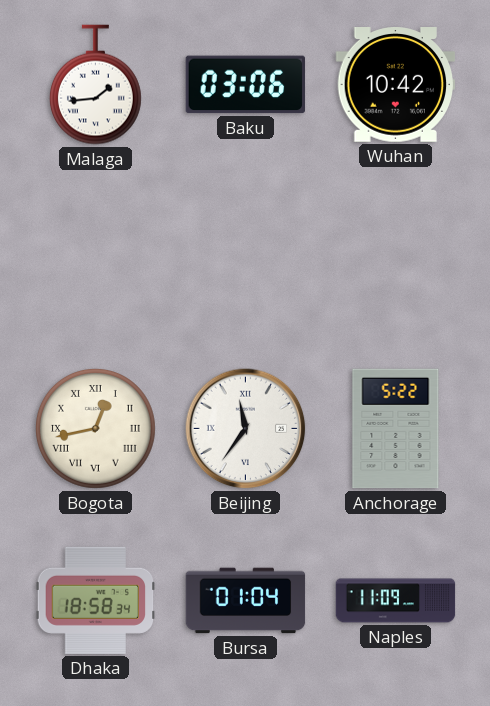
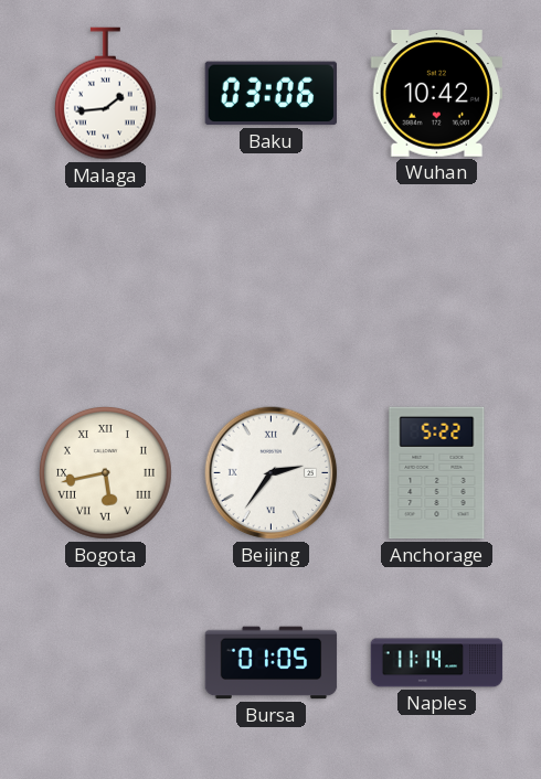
Bogota: 12:43 -> 5:43 (106, 473)
Beijing: 11:36 -> 2:36 (272, 473)
Dhaka: 18:58 -> none (96, 600)
Bursa: 01:04 -> 01:05 (272, 663)
Naples: 11:09 -> 11:14 (437, 663)
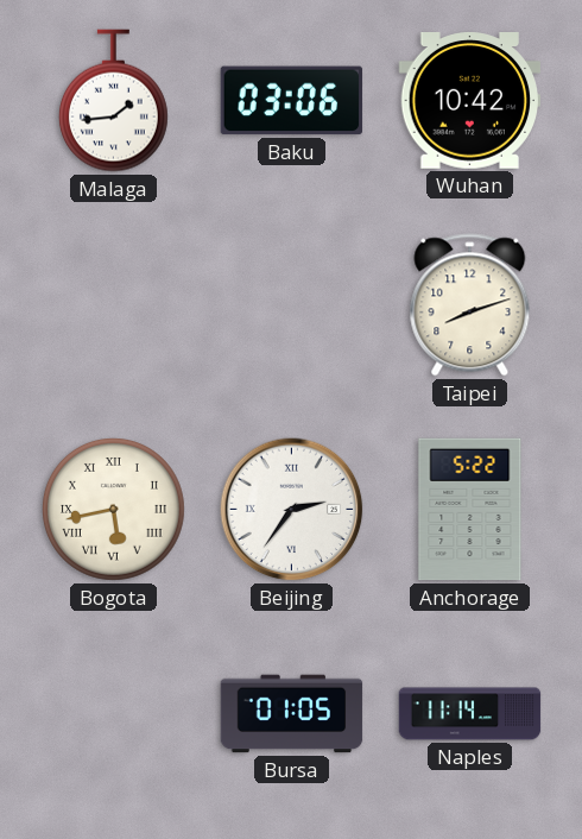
Taipei: none -> 8:12 (470, 305)
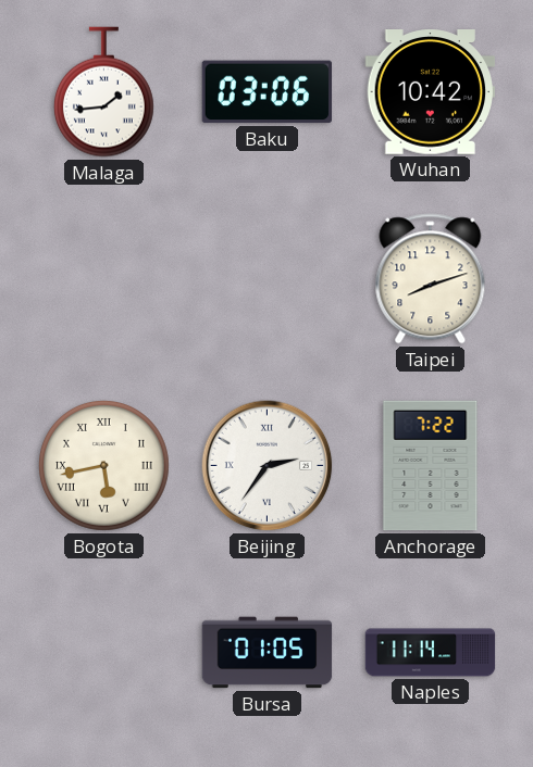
Anchorage: 5:22 -> 7:22 (431, 466)
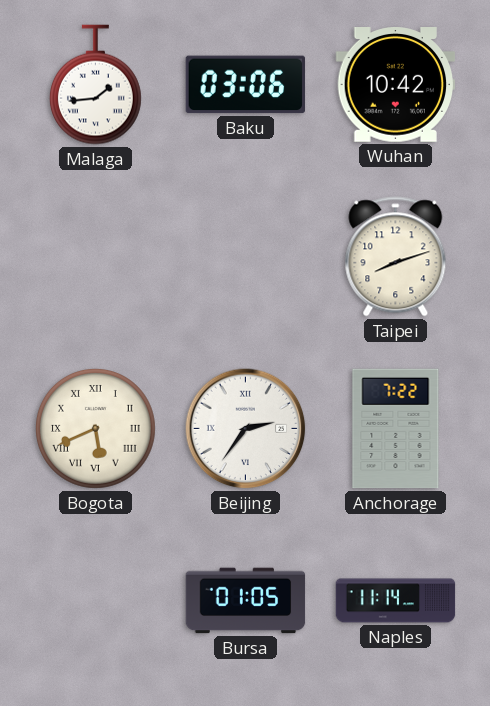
Bogota: 5:43 -> 5:41 (96, 429)
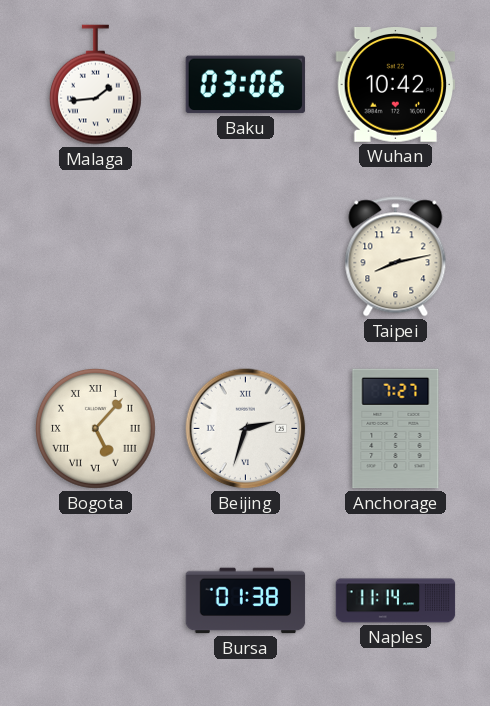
Taipei: 8:12 -> 8:13 (396, 257)
Bogota: 5:41 -> 5:07 (96, 429)
Beijing: 2:36 -> 2:33 (246, 429)
Anchorage: 7:22 -> 7:27 (396, 429)
Bursa: 01:05 -> 01:38 (246, 601)
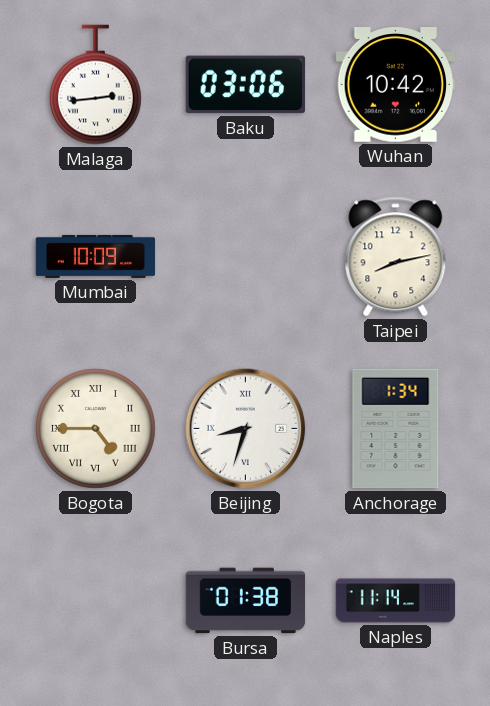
Malaga: 1:44 -> 2:44 (95, 85)
Mumbai: none -> 10:09 (96, 256)
Bogota: 5:07 -> 4:45 (96, 429)
Beijing: 2:33 -> 8:33 (246, 429)
Anchorage: 7:27 -> 1:34 (396, 429)
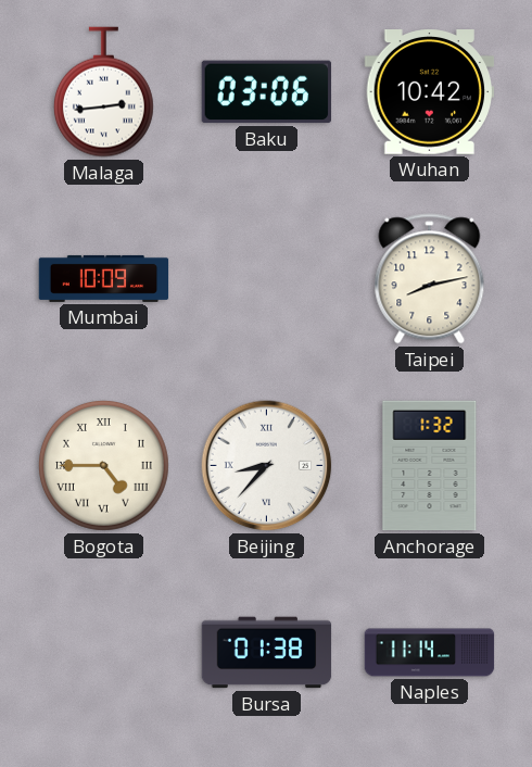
Beijing: 8:33 -> 8:37 (267, 466)
Anchorage: 1:34 -> 1:32 (430, 466)
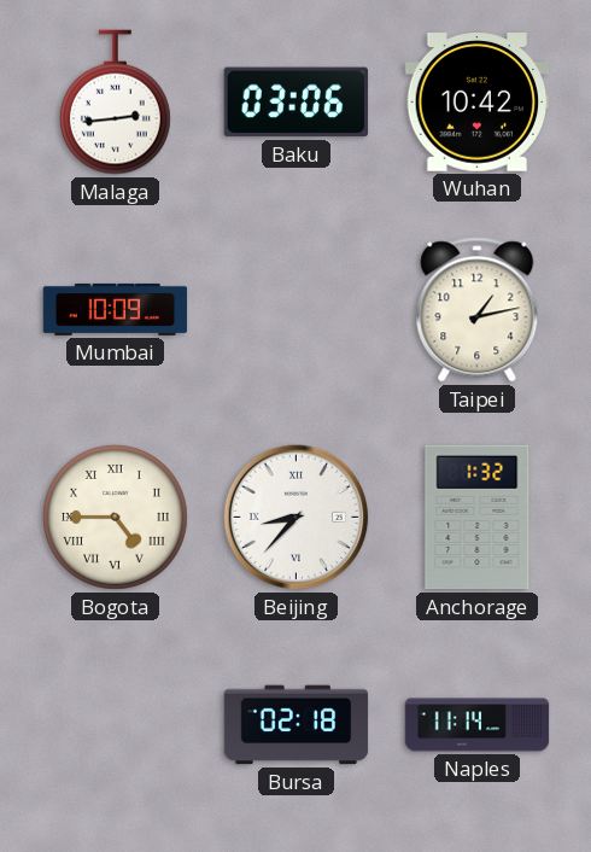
Taipei: 8:13 -> 1:13 (478, 310)
Bursa: 01:38 -> 02:18 (297, 725)
